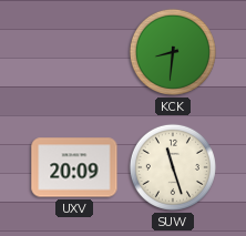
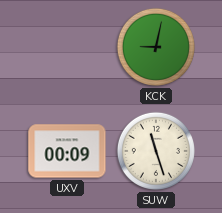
KCK: 8:31 -> 9:02 (156, 47)
UXV: 20:09 -> 00:09 (67, 151)
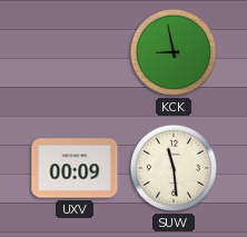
KCK: 9:02 -> 8:58 (174, 52)
SUW: 11:27 -> 11:29 (174, 168)
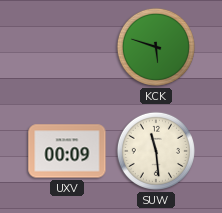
KCK: 8:58 -> 5:48 (156, 47)
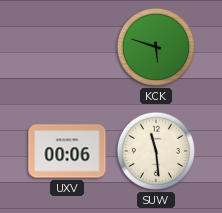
UXV: 00:09 -> 00:06 (67, 151)
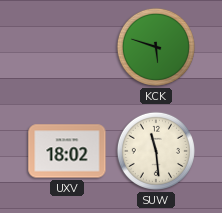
UXV: 00:06 -> 18:02 (67, 151)
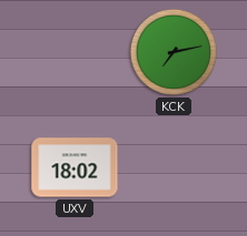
KCK: 5:48 -> 7:13 (174, 52)
SUW: 11:29 -> none (156, 151)
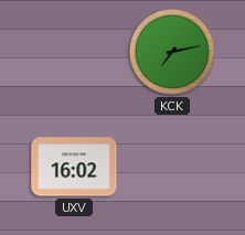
UXV: 18:02 -> 16:02 (74, 167)
